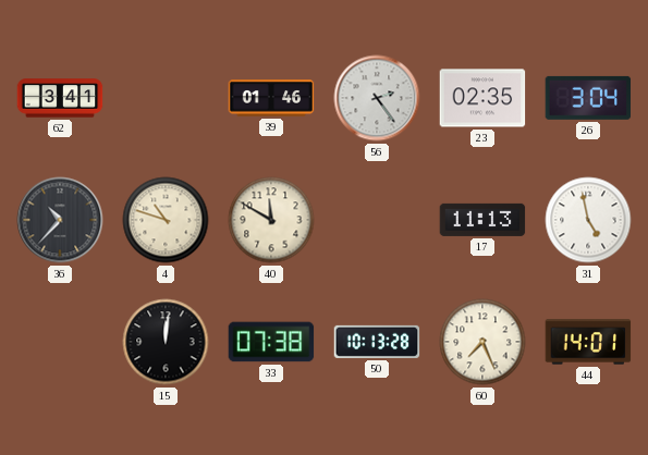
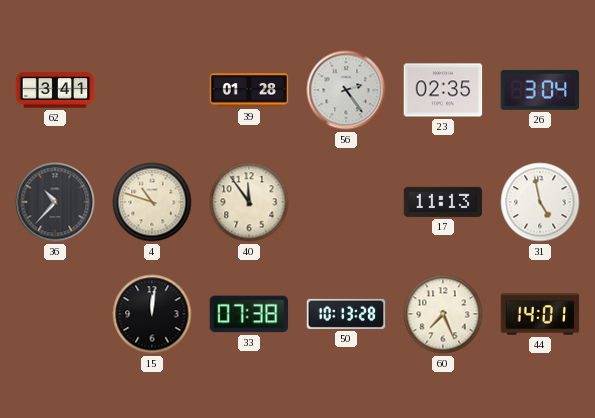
39: 01:46 -> 01:28 (249, 90)
40: 11:50 -> 11:54 (249, 202)
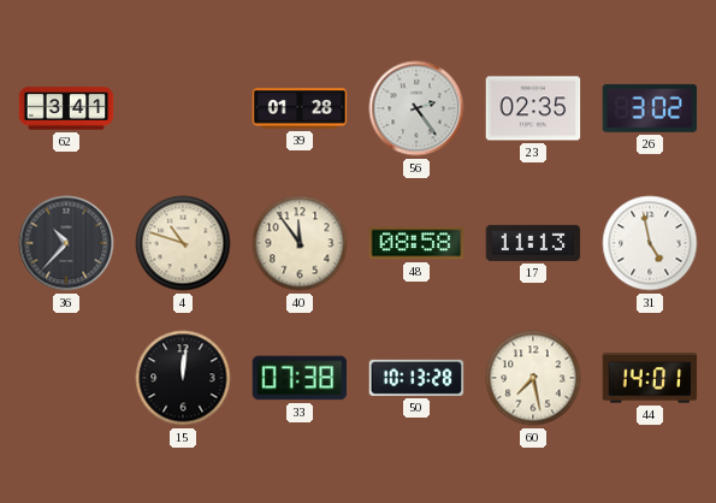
26: 3:04 -> 3:02 (650, 108)
48: none -> 08:58 (416, 243)
60: 7:26 -> 7:28 (533, 378)
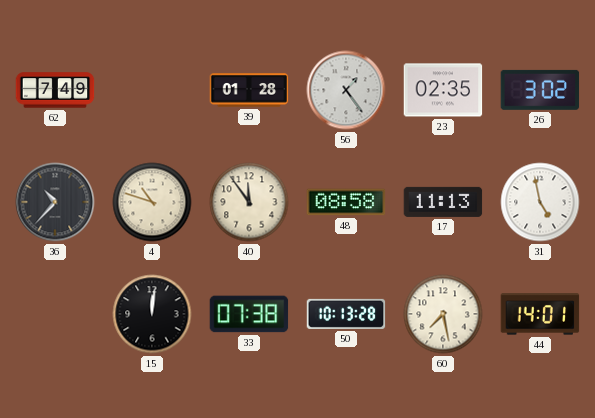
62: 3:41 -> 7:49 (55, 90)
56: 2:24 -> 1:24 (346, 90)
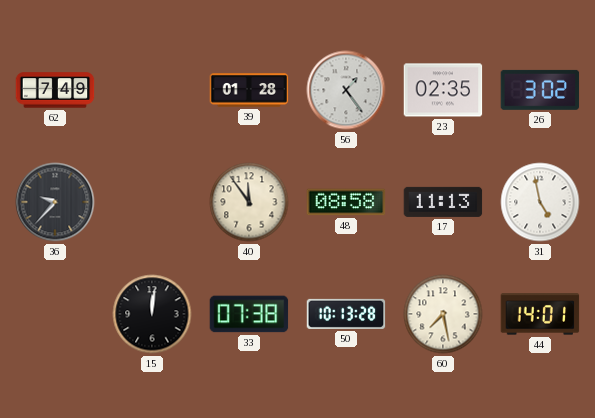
36: 10:37 -> 9:37 (55, 202)
4: 10:48 -> none (152, 202)
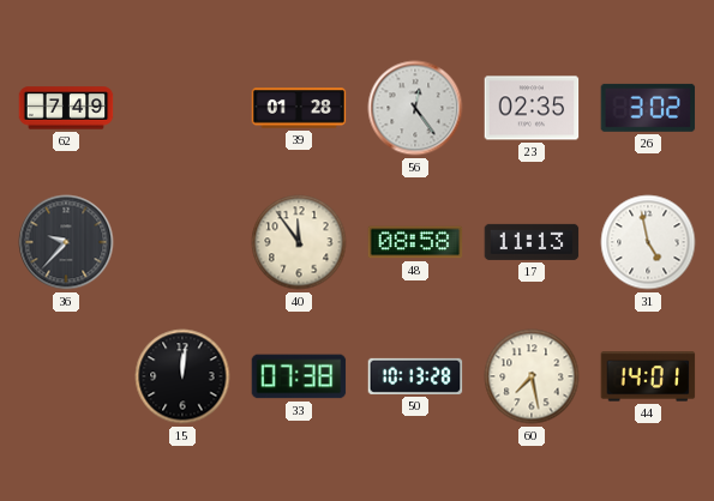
56: 1:24 -> 12:24 (415, 108)
